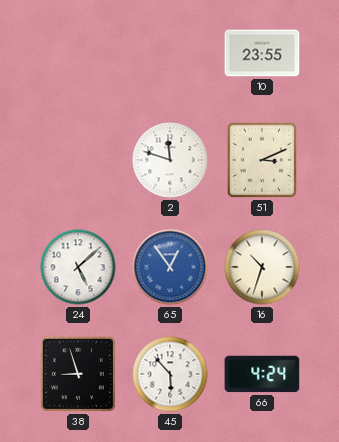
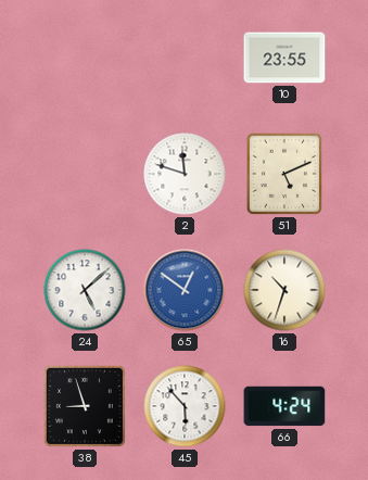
51: 3:11 -> 5:11 (284, 174)
65: 12:54 -> 12:51 (185, 290)
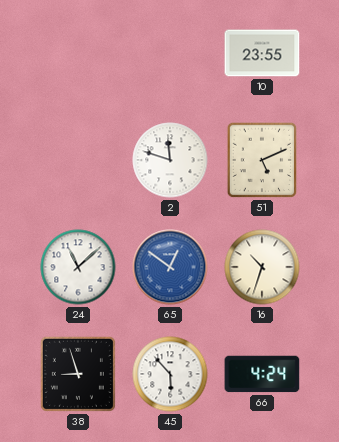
24: 5:08 -> 11:08 (78, 267)
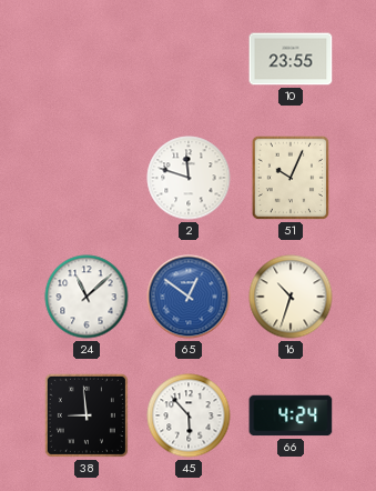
51: 5:11 -> 10:04 (291, 178)
38: 8:57 -> 8:59 (87, 415)
